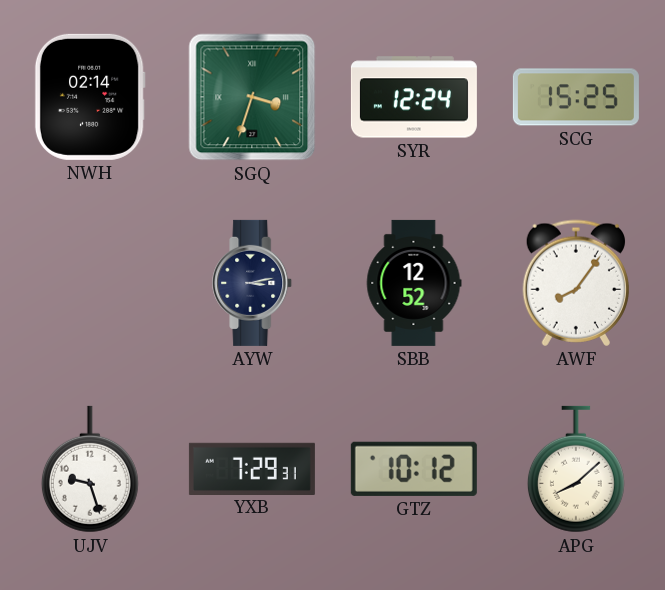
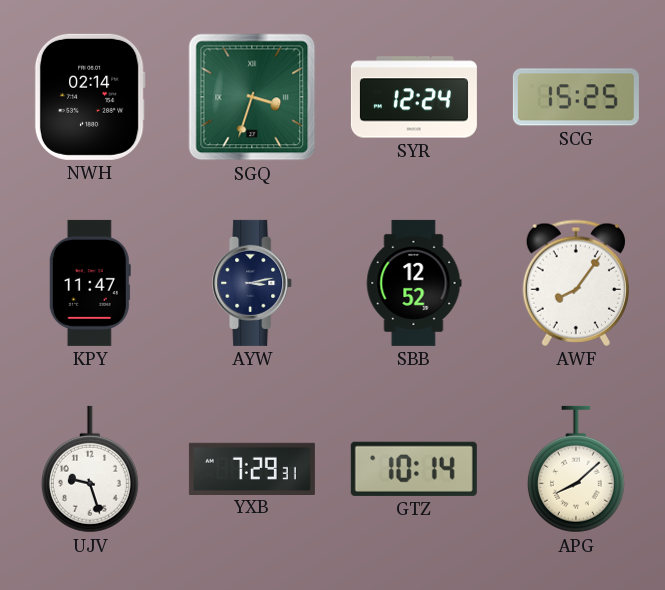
KPY: none -> 11:47 (90, 283)
GTZ: 10:12 -> 10:14 (414, 469)
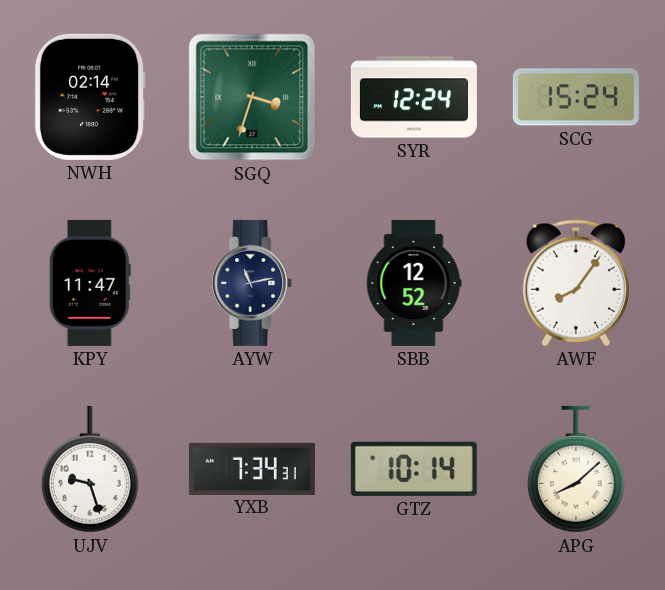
SCG: 15:25 -> 15:24 (576, 97)
AYW: 3:13 -> 11:13 (253, 283)
YXB: 7:29 -> 7:34 (252, 468)
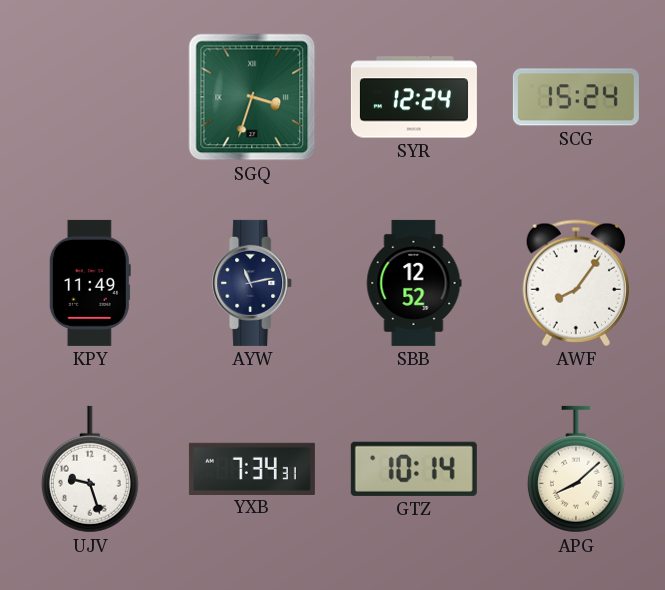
NWH: 02:14 -> none (90, 97)
KPY: 11:47 -> 11:49 (90, 283)
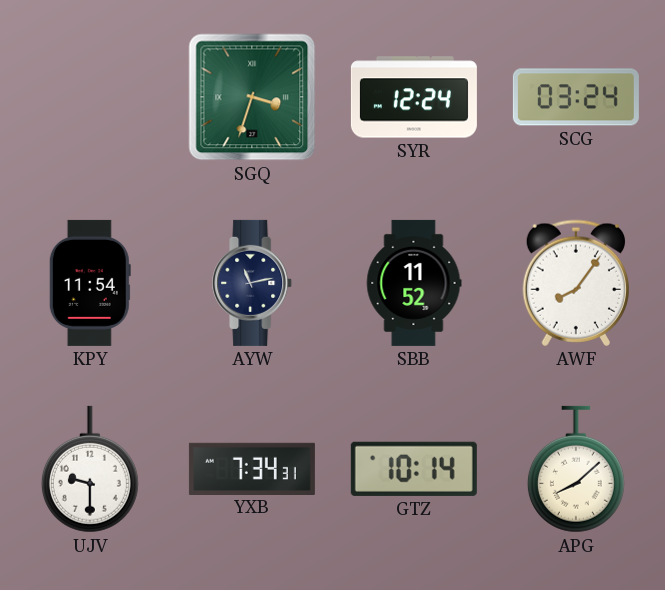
SCG: 15:24 -> 03:24 (576, 97)
KPY: 11:49 -> 11:54 (90, 283)
SBB: 12:52 -> 11:52 (414, 283)
UJV: 9:27 -> 9:30 (90, 469)
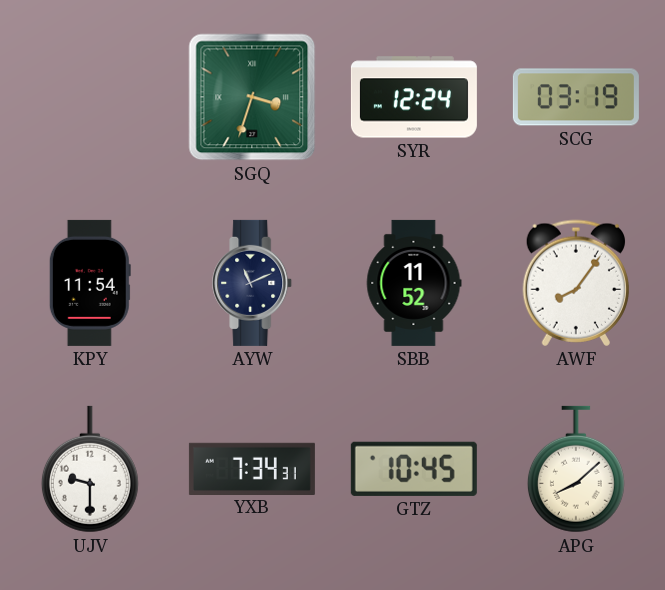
SCG: 03:24 -> 03:19 (576, 97)
AYW: 11:13 -> 11:11 (253, 283)
GTZ: 10:14 -> 10:45 (414, 469)
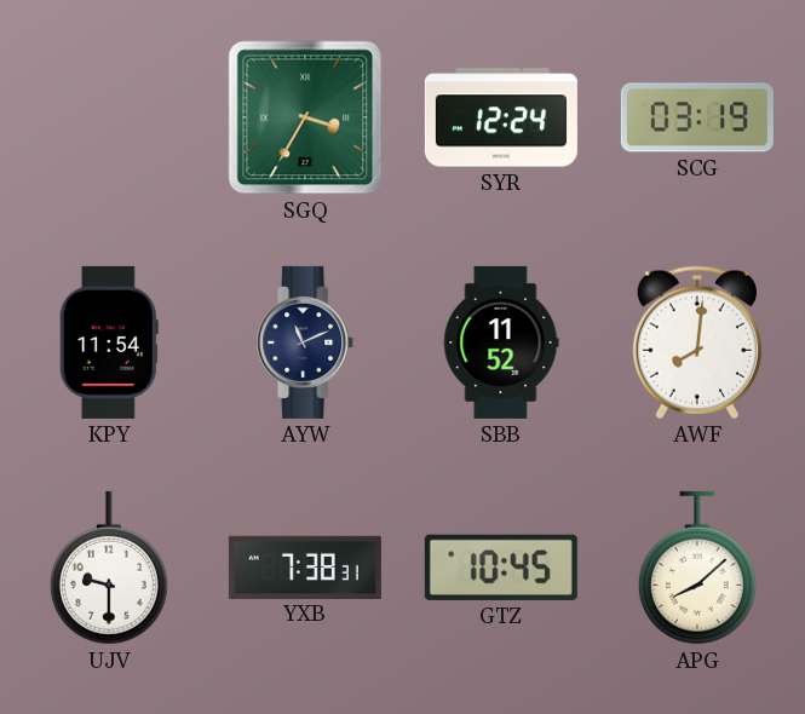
SGQ: 3:33 -> 3:35 (305, 117)
AWF: 8:06 -> 8:01 (696, 342)
YXB: 7:34 -> 7:38 (305, 566)
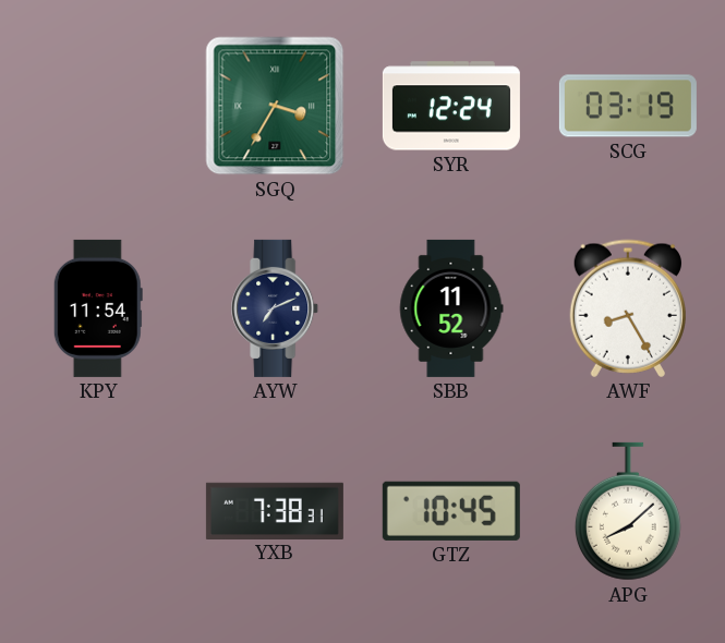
AYW: 11:11 -> 7:11 (276, 308)
AWF: 8:01 -> 8:25 (627, 308)
UJV: 9:30 -> none (109, 568)
